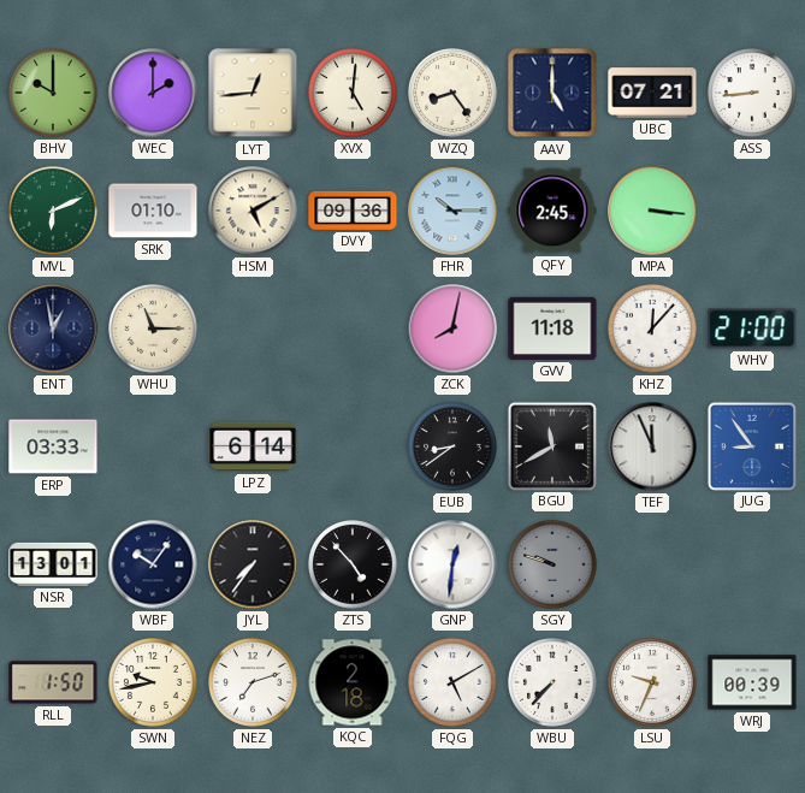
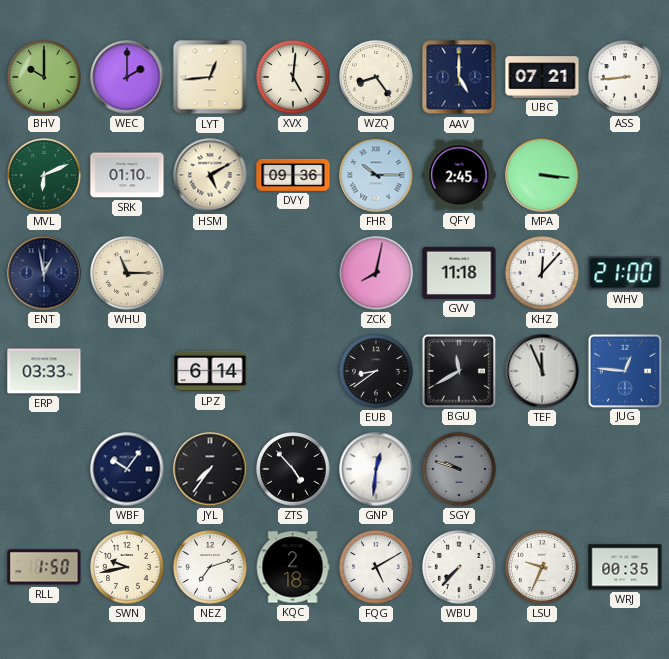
JUG: 8:54 -> 12:46 (624, 370)
NSR: 13:01 -> none (53, 564)
WRJ: 00:39 -> 00:35 (625, 567)
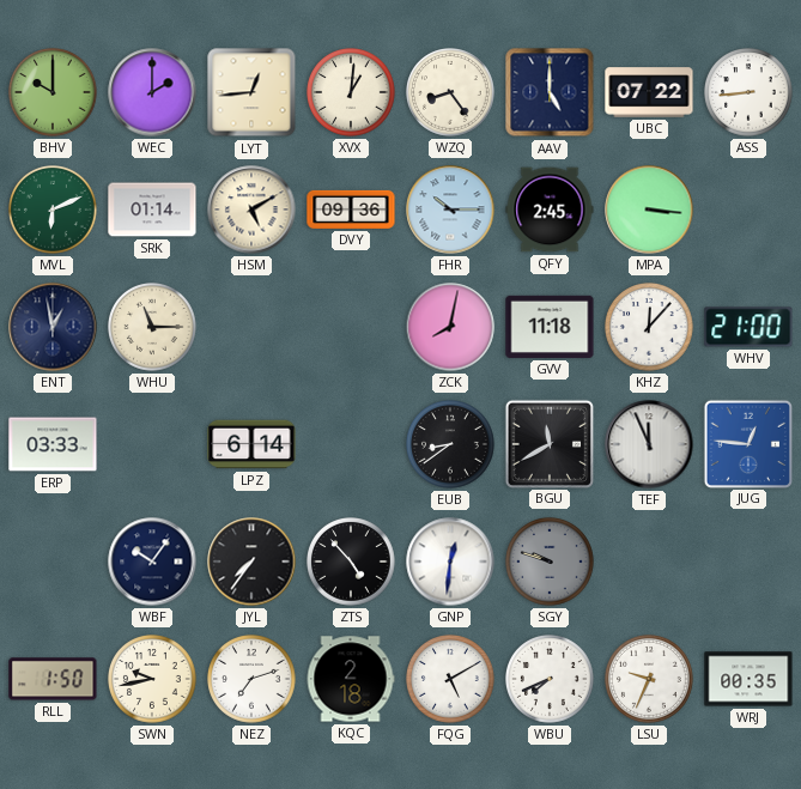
XVX: 5:01 -> 1:01 (351, 92)
UBC: 07:21 -> 07:22 (649, 92)
SRK: 01:10 -> 01:14 (152, 210)
WBU: 7:37 -> 7:41 (550, 679)
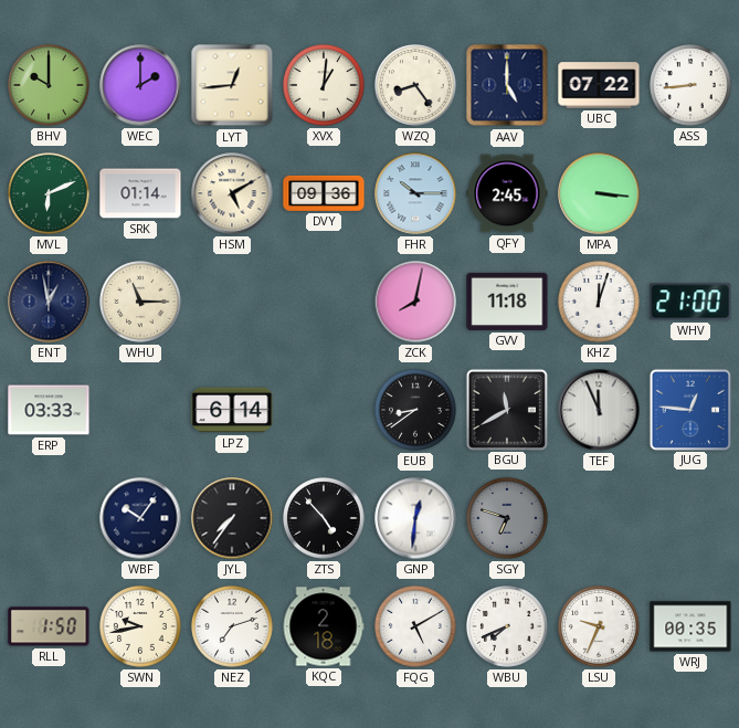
KHZ: 12:07 -> 12:03 (599, 302)
SGY: 9:48 -> 6:48 (507, 518)
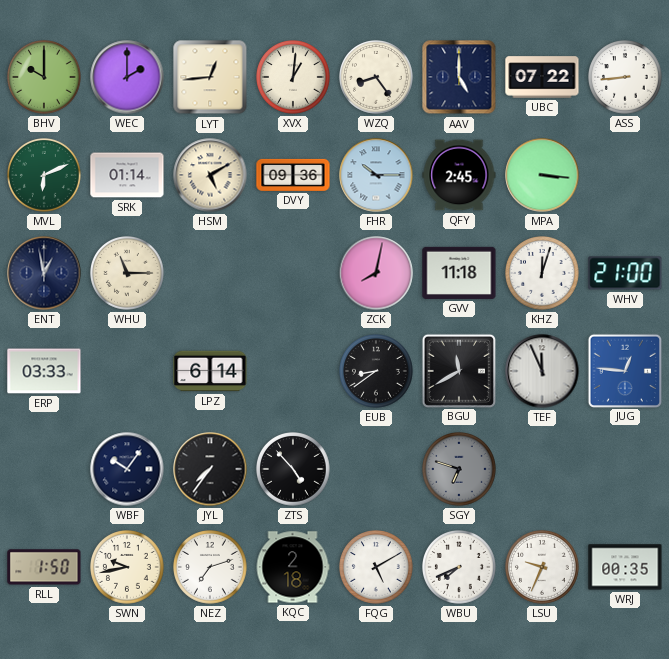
GNP: 12:31 -> none (415, 518)
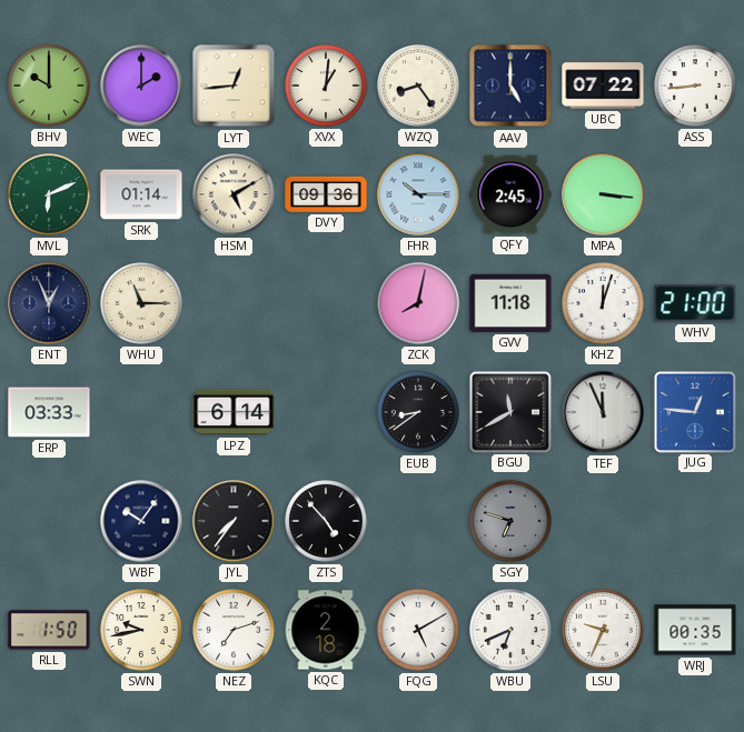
ENT: 12:58 -> 12:56 (49, 303)
WBU: 7:41 -> 6:41 (510, 630)
